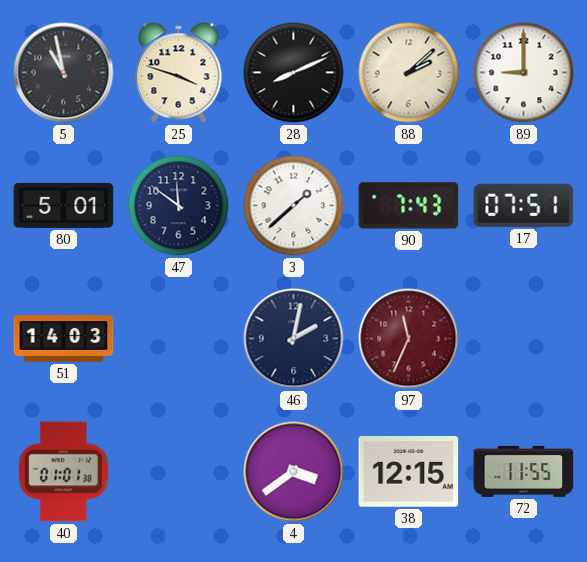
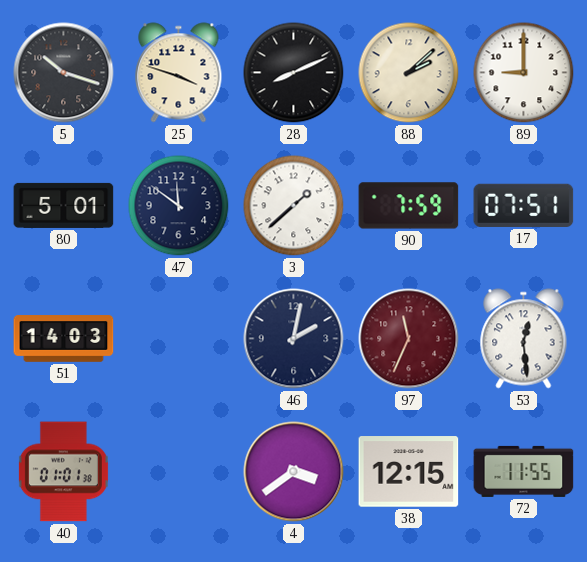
5: 10:58 -> 10:18 (64, 73)
90: 7:43 -> 7:59 (409, 206)
53: none -> 12:29 (524, 339)
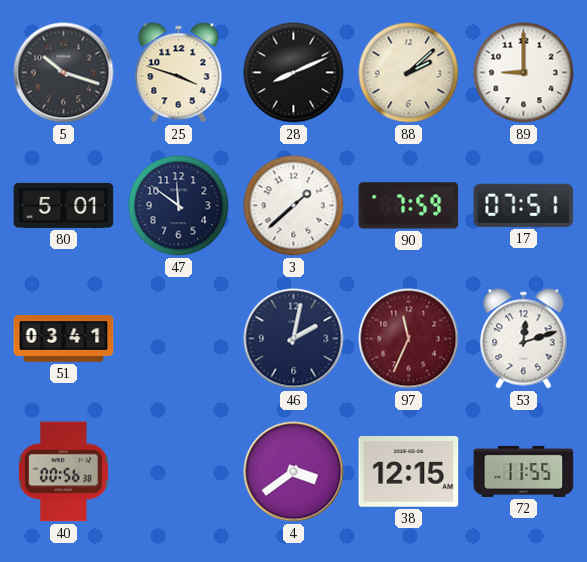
51: 14:03 -> 03:41 (64, 339)
53: 12:29 -> 12:12 (524, 339)
40: 01:01 -> 00:56 (63, 472)
